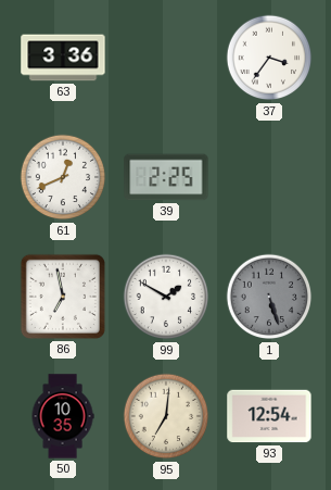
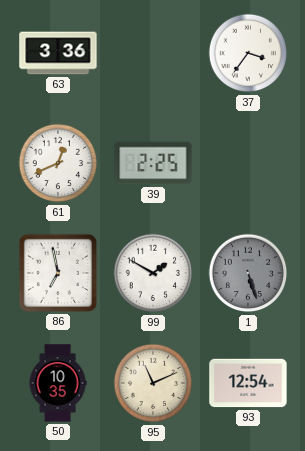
95: 7:01 -> 11:11 (153, 383)
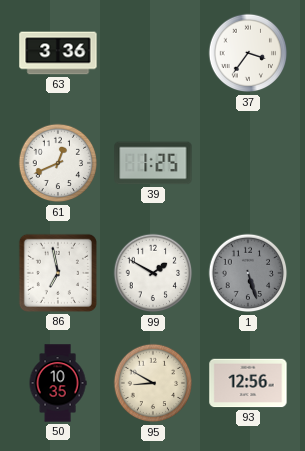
39: 2:25 -> 1:25 (153, 163)
95: 11:11 -> 8:50 (153, 383)
93: 12:54 -> 12:56 (248, 383)
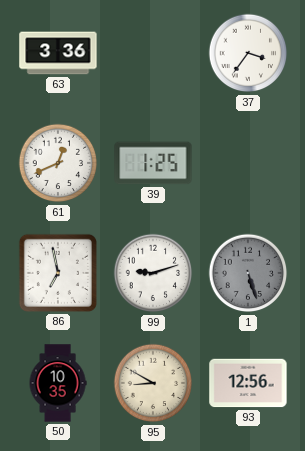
99: 1:50 -> 9:12 (153, 273)
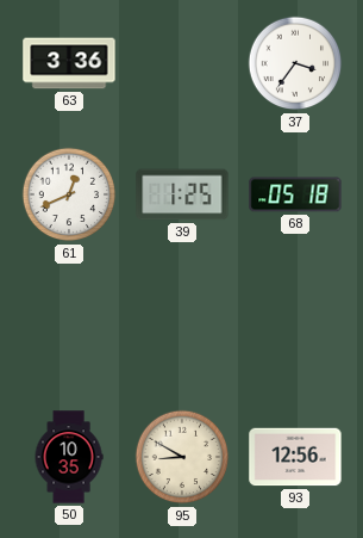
68: none -> 05:18 (295, 194)
86: 6:58 -> none (58, 273)
99: 9:12 -> none (153, 273)
1: 5:27 -> none (248, 273)
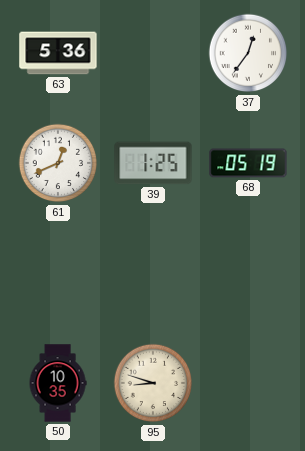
63: 3:36 -> 5:36 (58, 53)
37: 3:36 -> 12:36 (248, 53)
68: 05:18 -> 05:19 (248, 163)
95: 8:50 -> 8:48 (153, 383)
93: 12:56 -> none (295, 457)
